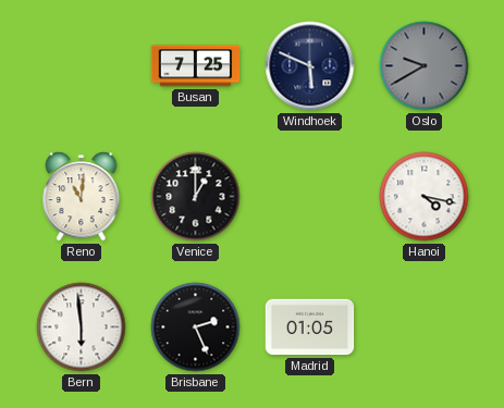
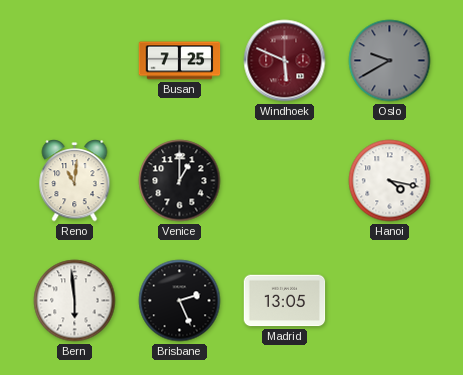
Windhoek dial: navy -> burgundy (285, 61)
Madrid: 01:05 -> 13:05 (285, 301)
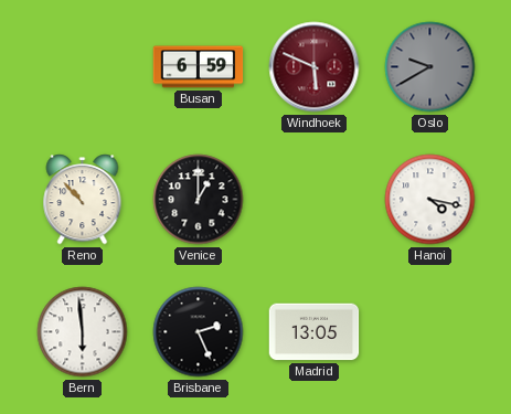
Busan: 7:25 -> 6:59 (199, 67)
Reno: 11:01 -> 10:53 (83, 200)
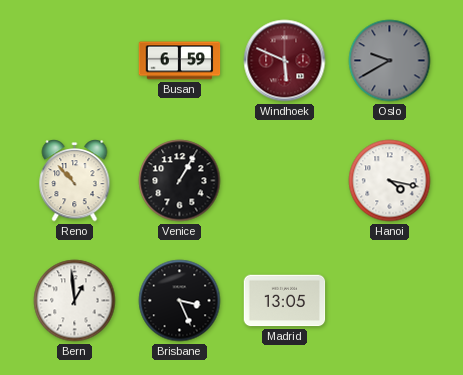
Venice: 1:00 -> 1:05 (180, 181)
Bern: 5:59 -> 12:59 (75, 301)
Brisbane: 2:26 -> 3:26 (180, 301)
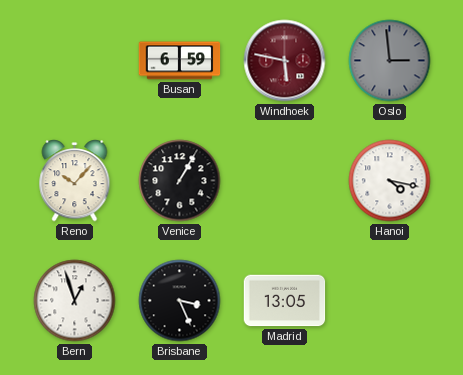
Windhoek: 5:49 -> 5:47 (285, 61)
Oslo: 9:40 -> 2:59 (390, 61)
Reno: 10:53 -> 10:07 (75, 181)
Bern: 12:59 -> 12:57 (75, 301)
